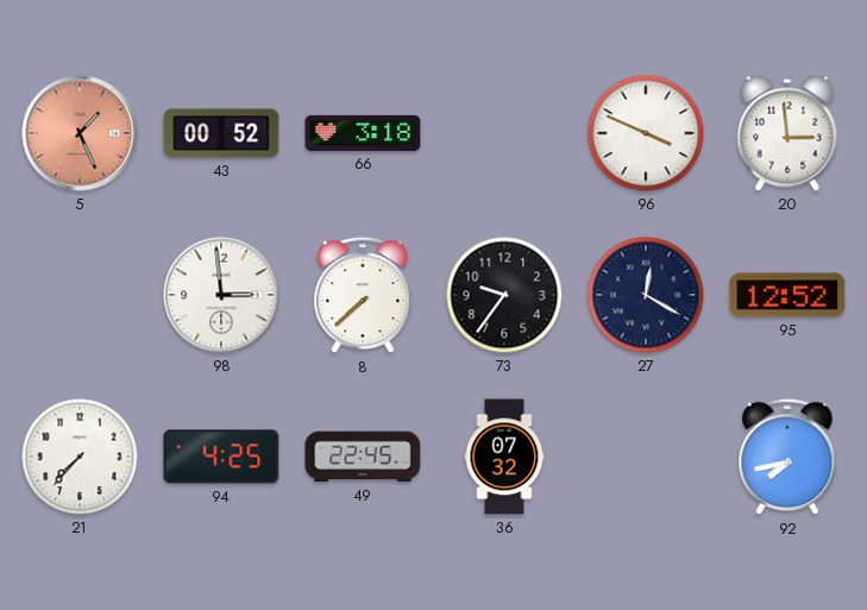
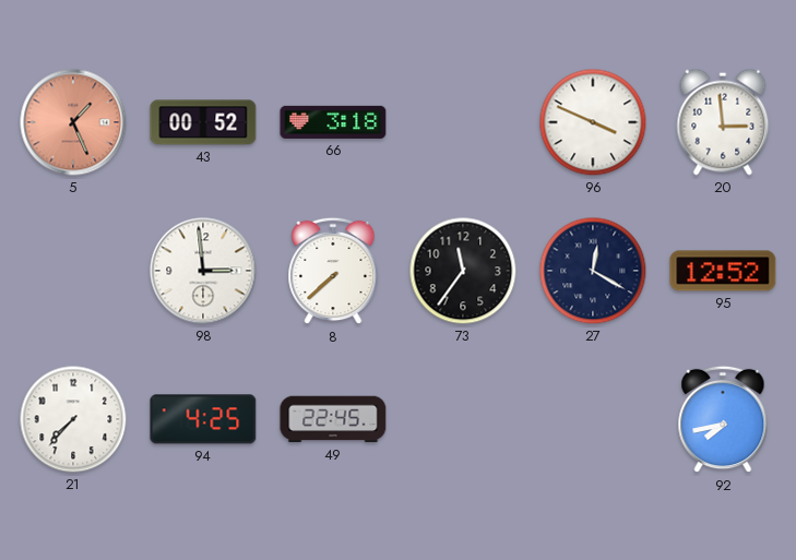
73: 9:36 -> 11:36 (463, 271)
36: 07:32 -> none (504, 457)
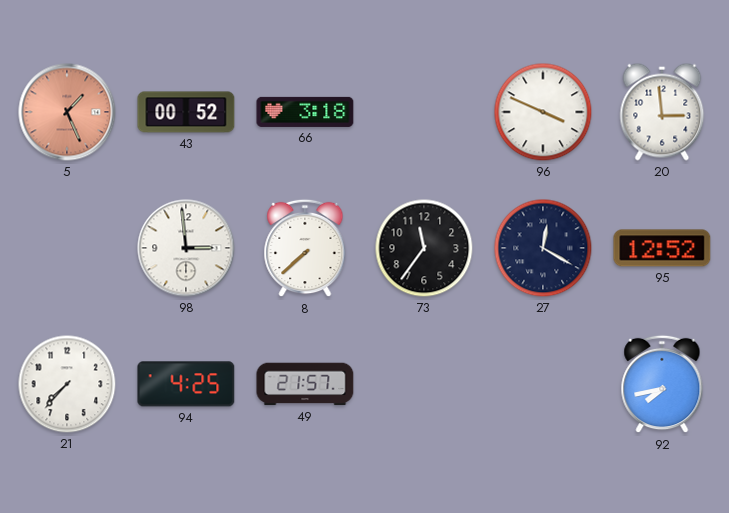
49: 22:45 -> 21:57 (305, 384)
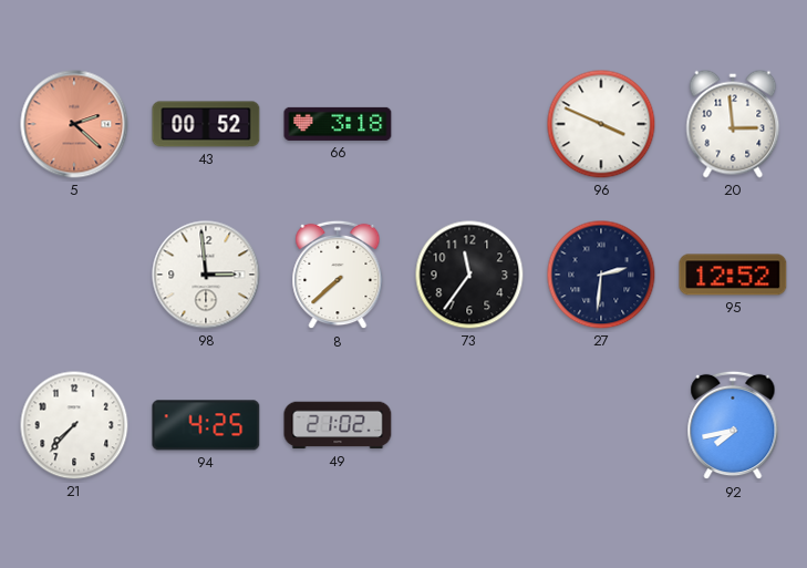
5: 1:26 -> 2:22 (74, 124)
27: 12:20 -> 2:31 (601, 275)
49: 21:57 -> 21:02 (338, 425)
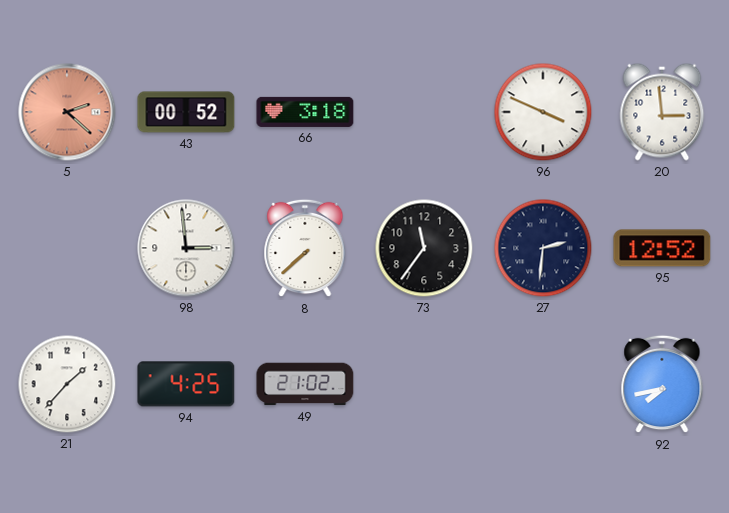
21: 7:37 -> 1:37 (67, 384)
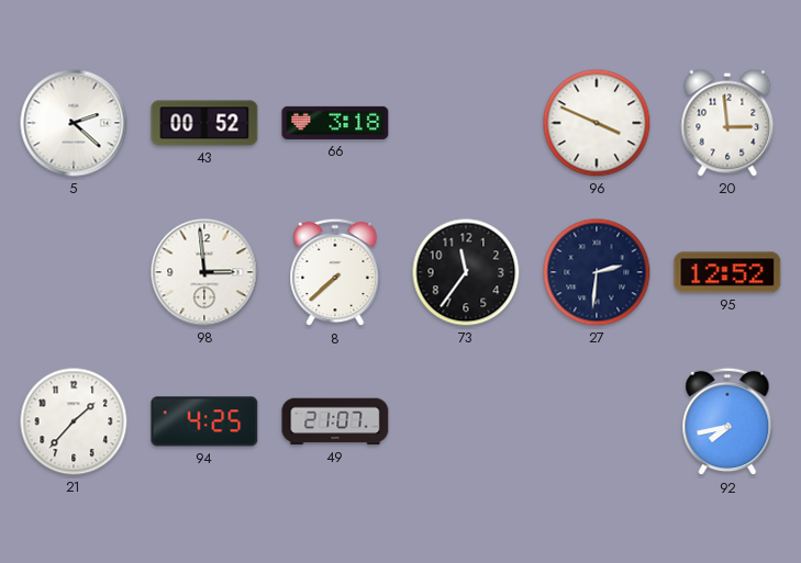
5 dial: salmon -> white (74, 123)
49: 21:02 -> 21:07 (335, 421)
